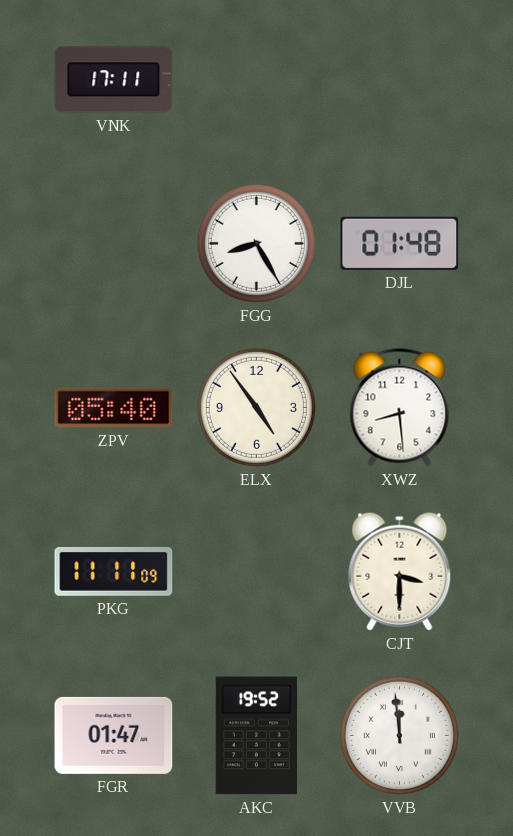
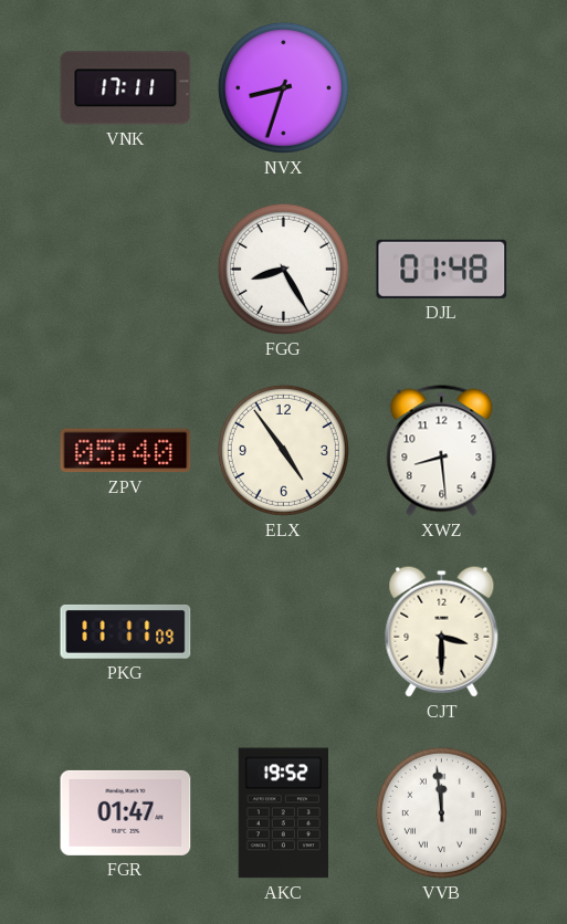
NVX: none -> 8:33 (283, 87)
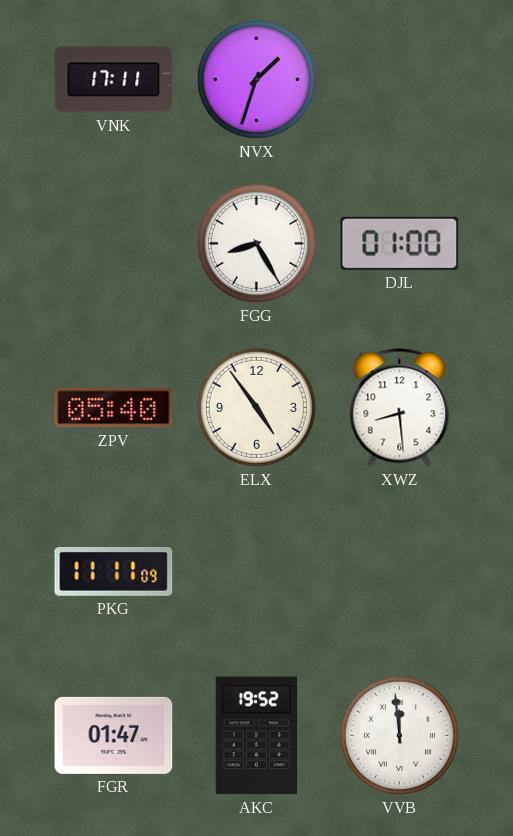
NVX: 8:33 -> 1:33 (256, 79)
DJL: 01:48 -> 01:00 (400, 243)
CJT: 3:30 -> none (442, 631)
